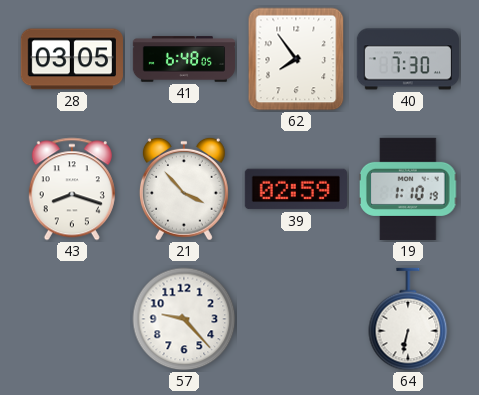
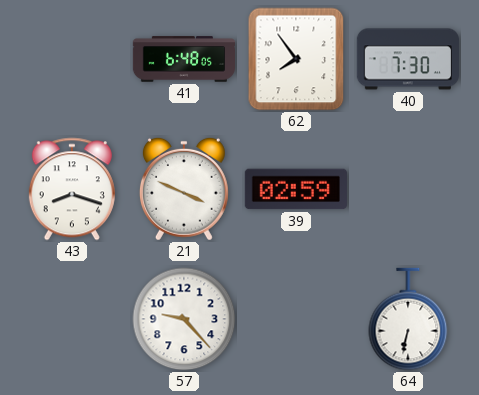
28: 03:05 -> none (72, 59)
21: 3:53 -> 3:49 (184, 189)
19: 1:10 -> none (409, 189)
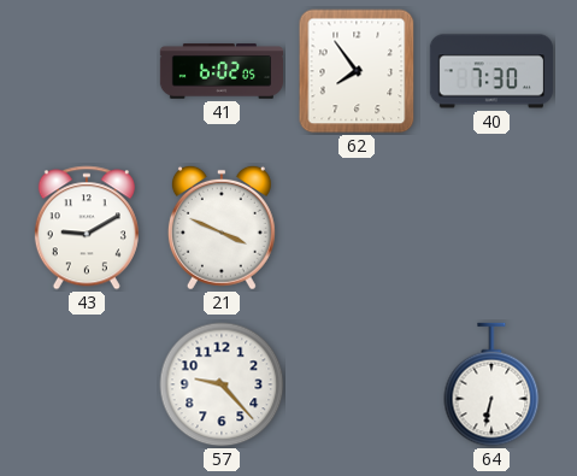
41: 6:48 -> 6:02 (220, 71)
43: 8:18 -> 9:10 (87, 228)
39: 02:59 -> none (296, 189)
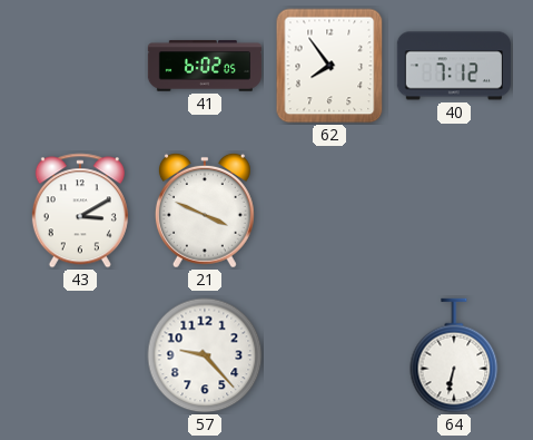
40: 7:30 -> 7:12 (454, 66)
43: 9:10 -> 3:10 (80, 211)
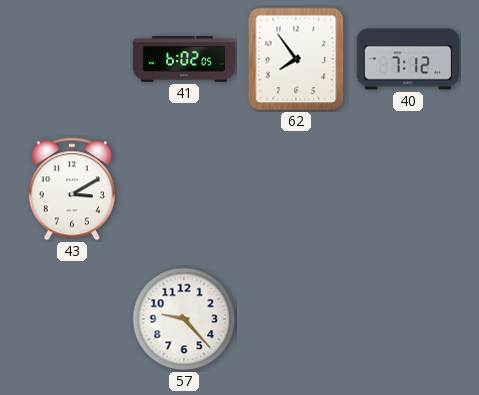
21: 3:49 -> none (205, 211)
64: 6:32 -> none (454, 355)
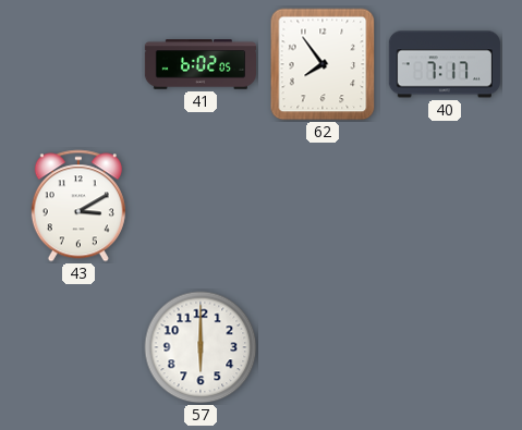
40: 7:12 -> 7:17 (445, 64)
57: 9:23 -> 6:00 (201, 347)
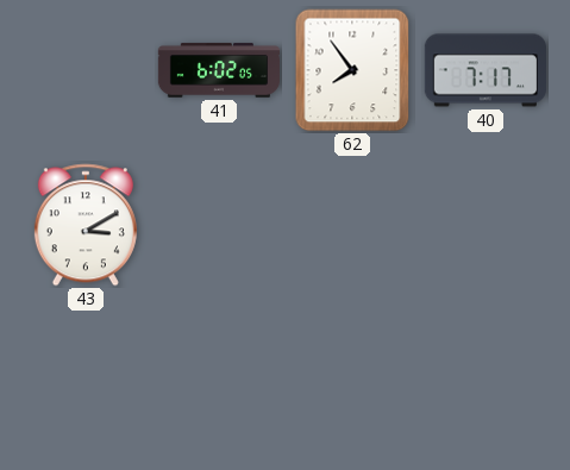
57: 6:00 -> none (201, 347)
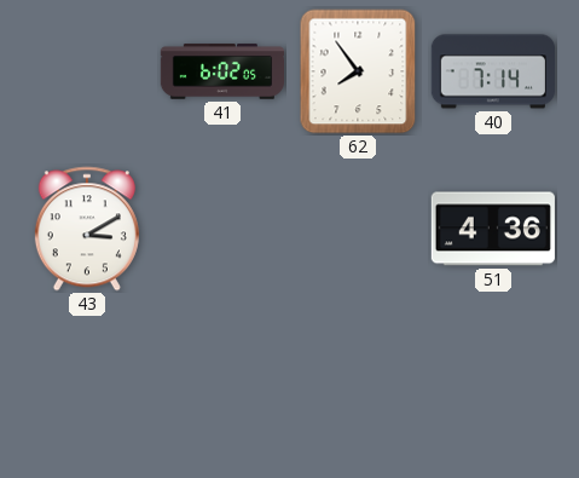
40: 7:17 -> 7:14 (493, 71)
51: none -> 4:36 (493, 229)
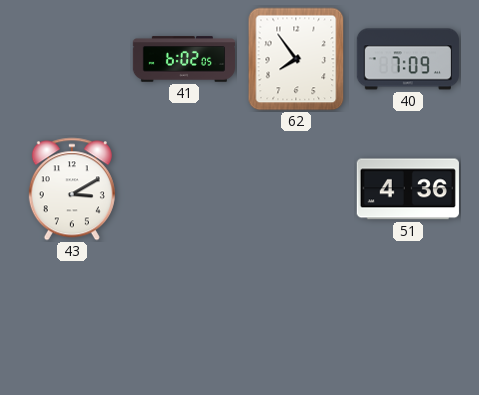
40: 7:14 -> 7:09 (408, 59)
